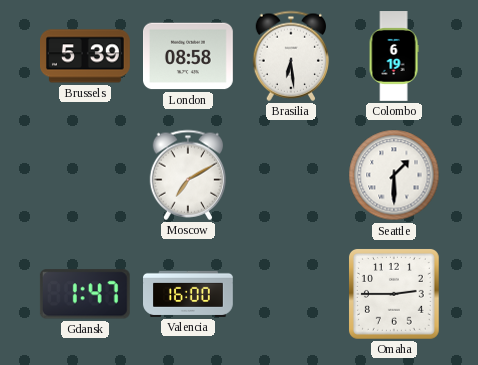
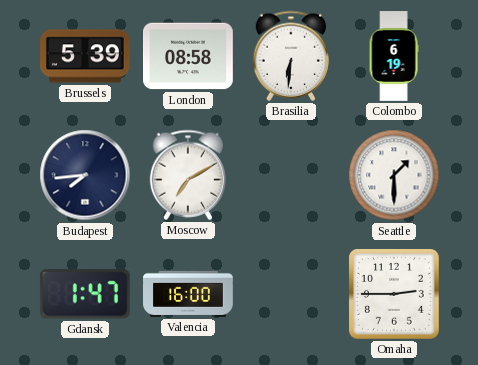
Brasilia: 6:29 -> 6:31 (291, 56)
Budapest: none -> 7:44 (85, 175)
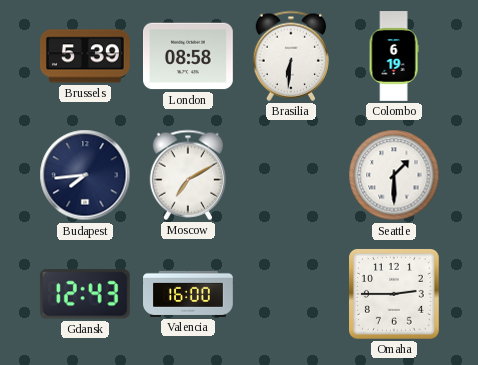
Gdansk: 1:47 -> 12:43 (85, 294)
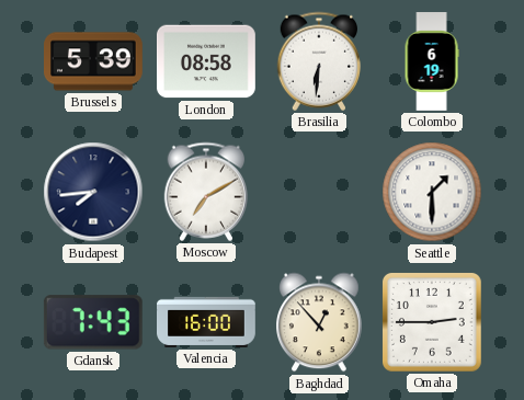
Gdansk: 12:43 -> 7:43 (93, 322)
Baghdad: none -> 12:53 (320, 322)
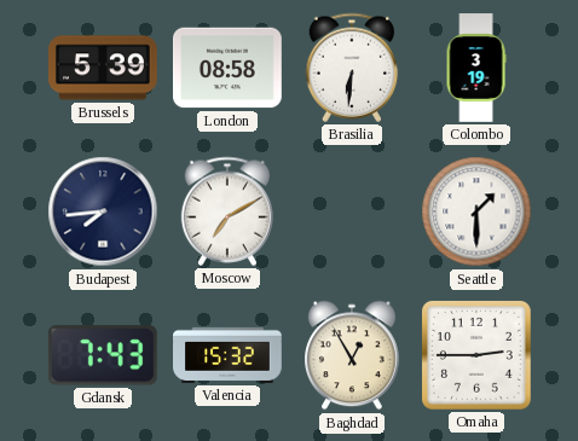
Colombo: 6:19 -> 3:19 (476, 68)
Valencia: 16:00 -> 15:32 (229, 355)
Baghdad: 12:53 -> 12:55 (353, 355)
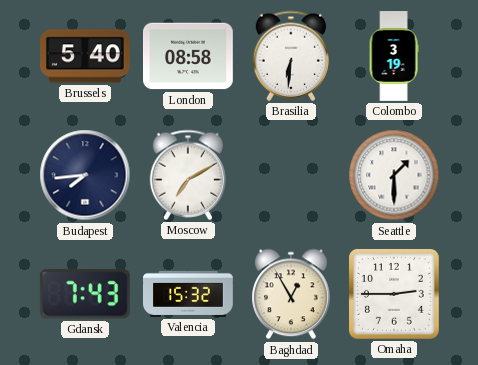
Brussels: 5:39 -> 5:40 (86, 56)
